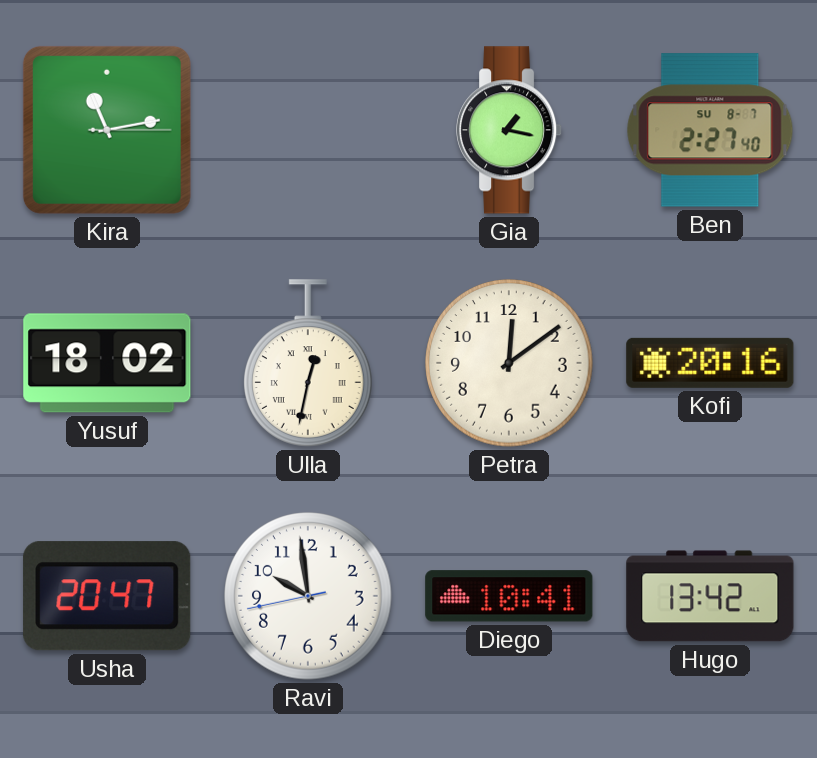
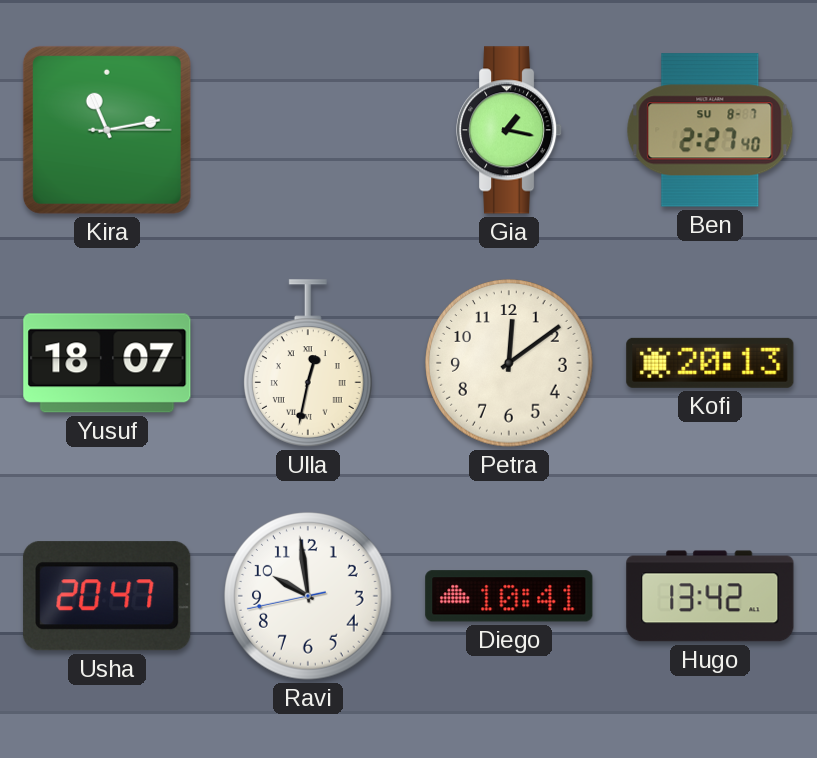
Yusuf: 18:02 -> 18:07 (107, 363)
Kofi: 20:16 -> 20:13 (710, 363)
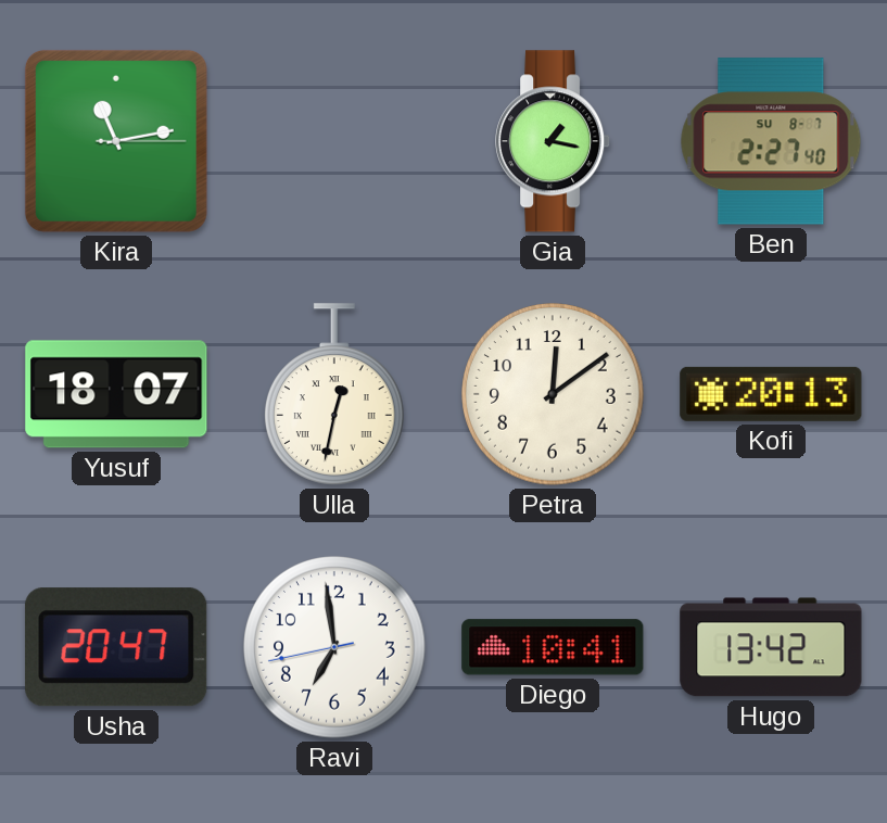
Ravi: 9:58 -> 6:58 (334, 647)
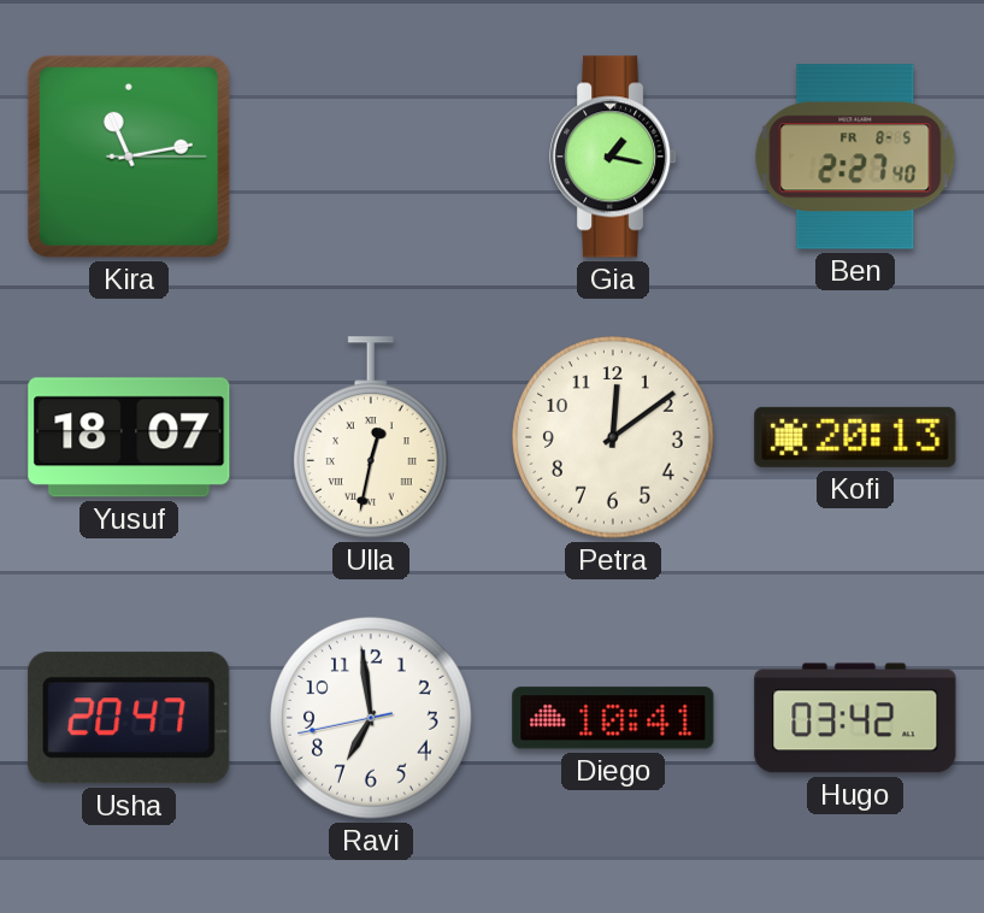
Ben date: SU 8-7 -> FR 8-5 (855, 157)
Hugo: 13:42 -> 03:42 (855, 718)
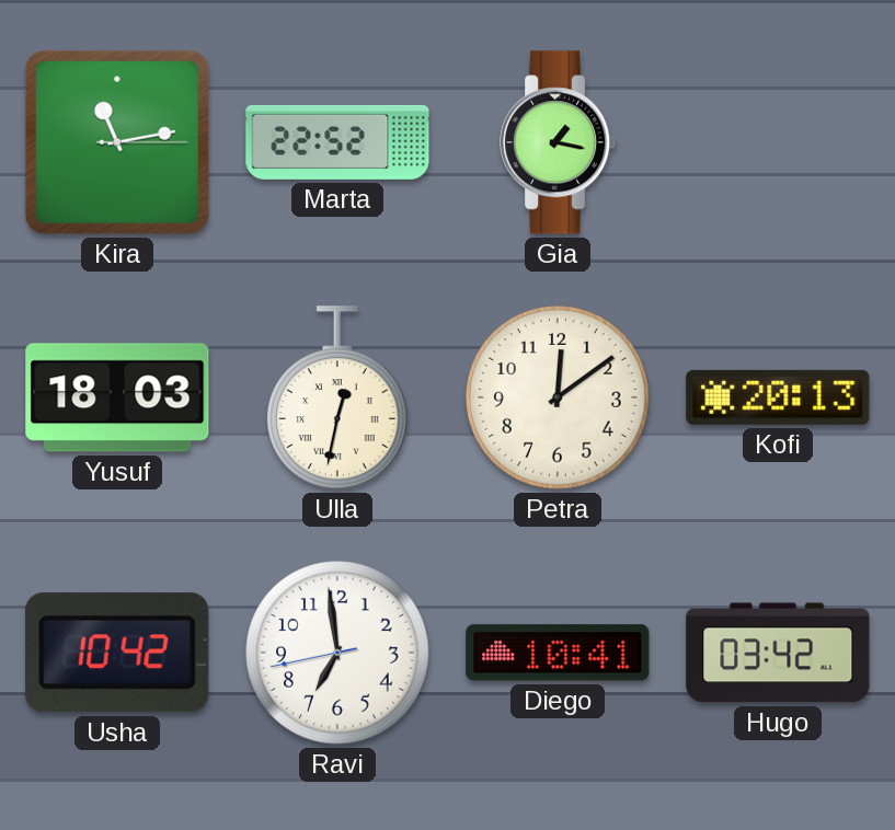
Marta: none -> 22:52 (337, 142)
Ben: 2:27 -> none (855, 157)
Yusuf: 18:07 -> 18:03 (117, 397)
Usha: 20:47 -> 10:42 (117, 653)
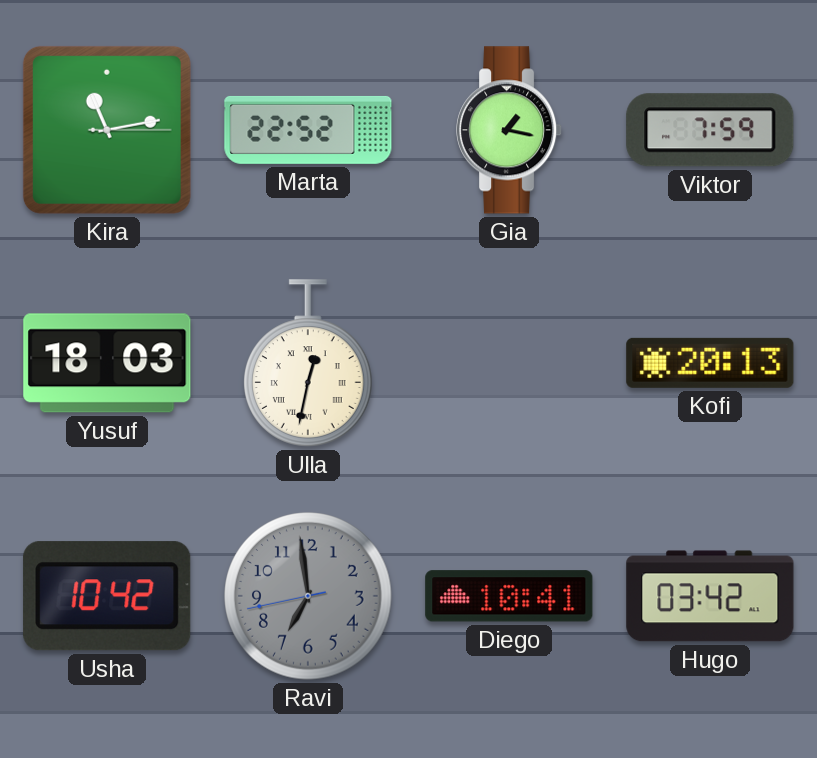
Viktor: none -> 7:59 (710, 130)
Petra: 12:09 -> none (558, 397)
Ravi dial: white -> grey (308, 596)
